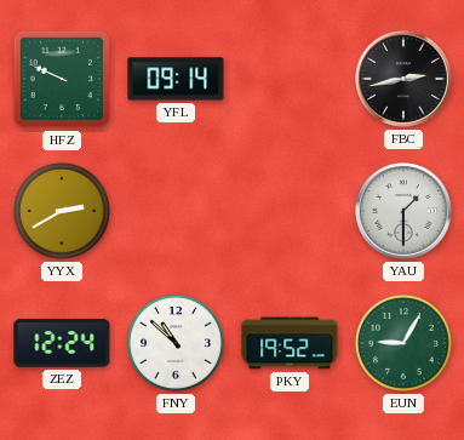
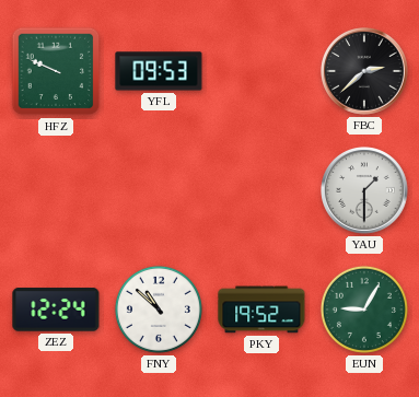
YFL: 09:14 -> 09:53 (159, 71)
FBC: 2:43 -> 2:38 (365, 72)
YYX: 2:40 -> none (62, 211)
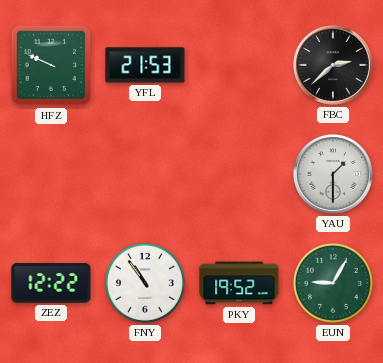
YFL: 09:53 -> 21:53 (145, 65)
ZEZ: 12:24 -> 12:22 (51, 283)
FNY: 10:52 -> 10:54 (145, 283)
